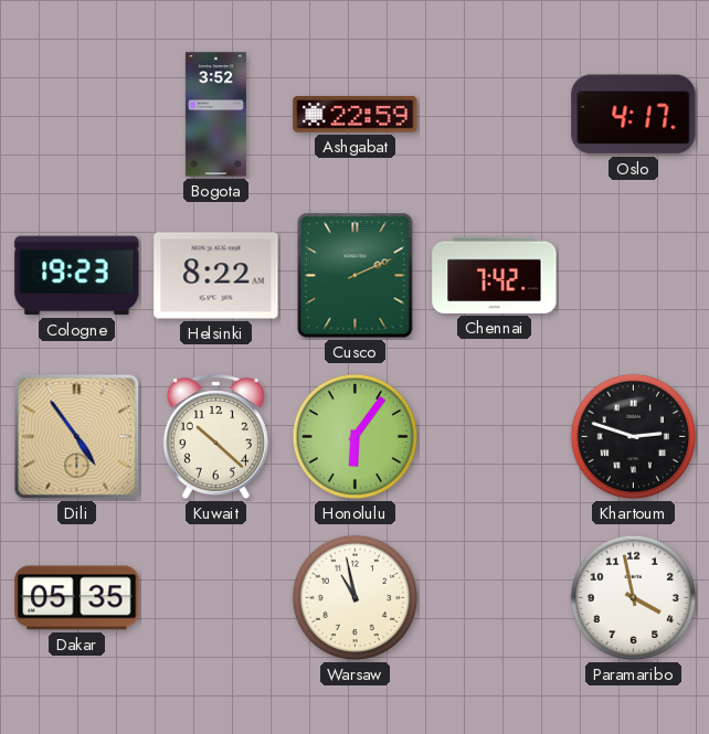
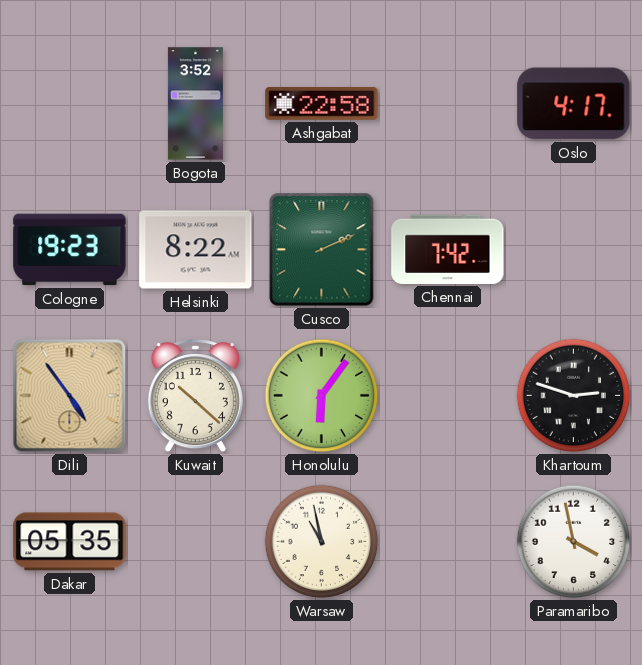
Ashgabat: 22:59 -> 22:58 (322, 104)
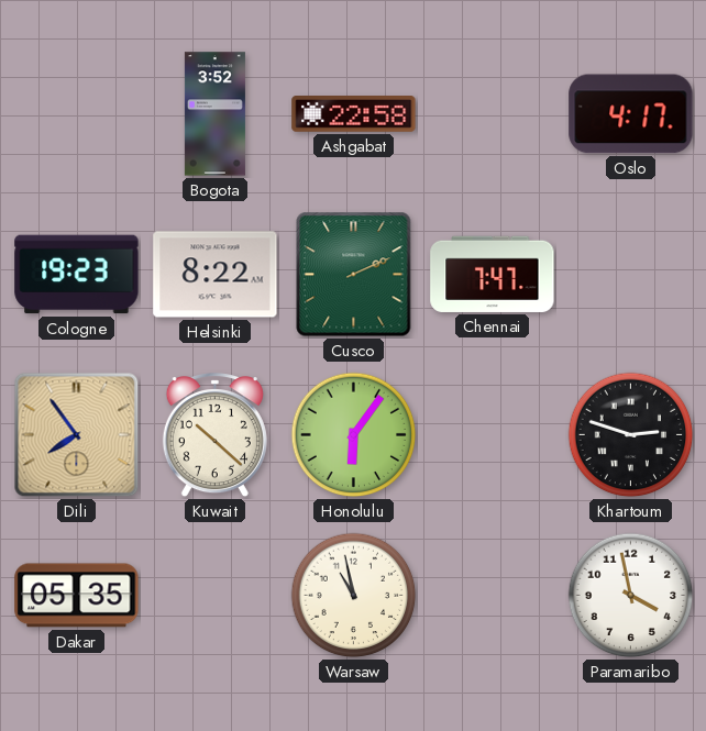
Chennai: 7:42 -> 7:47 (493, 274)
Dili: 4:54 -> 7:54 (77, 435)
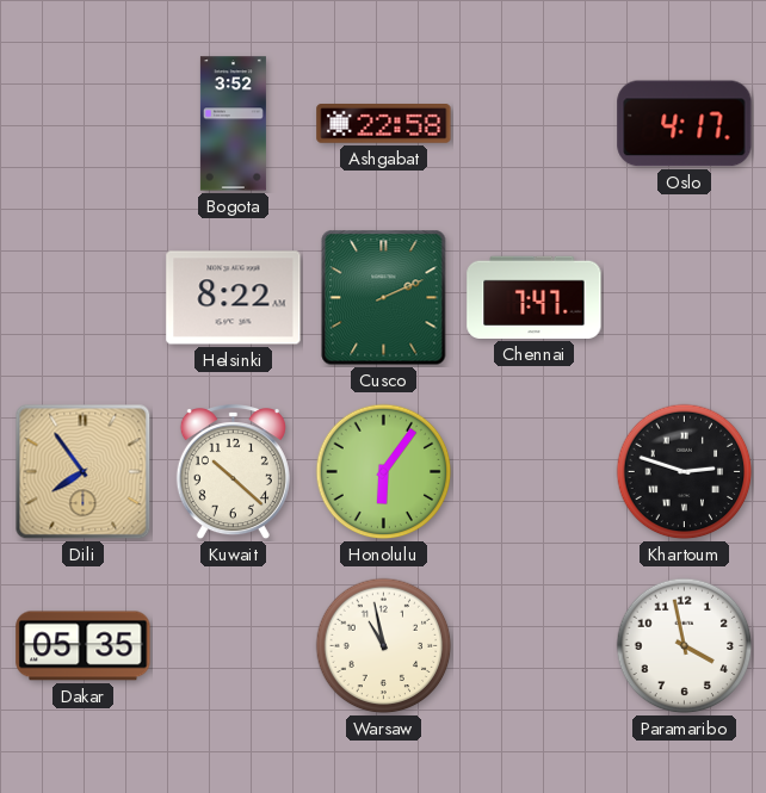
Cologne: 19:23 -> none (77, 275)
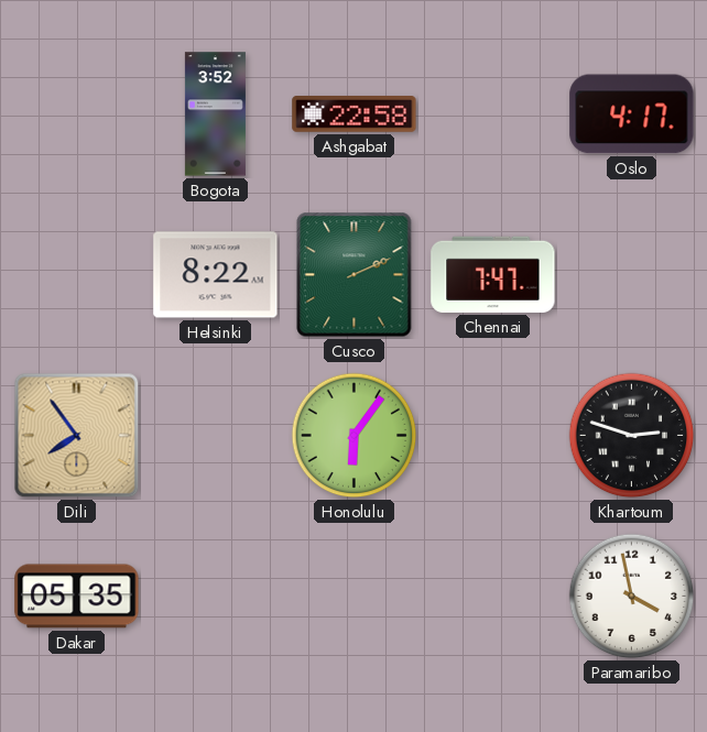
Kuwait: 10:22 -> none (233, 473)
Warsaw: 10:58 -> none (384, 646)
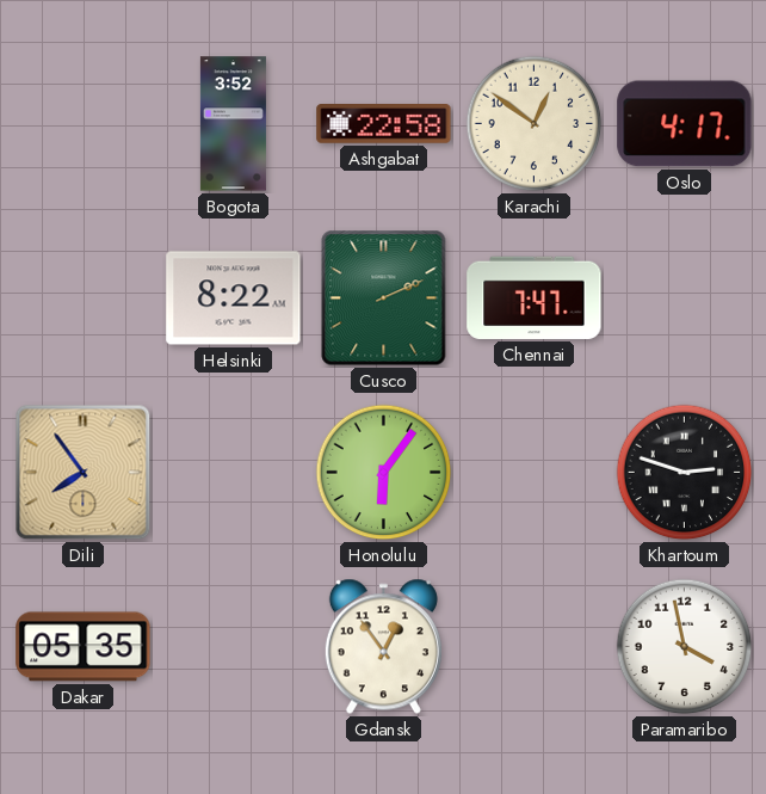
Karachi: none -> 12:51 (535, 124)
Gdansk: none -> 12:54 (383, 647)
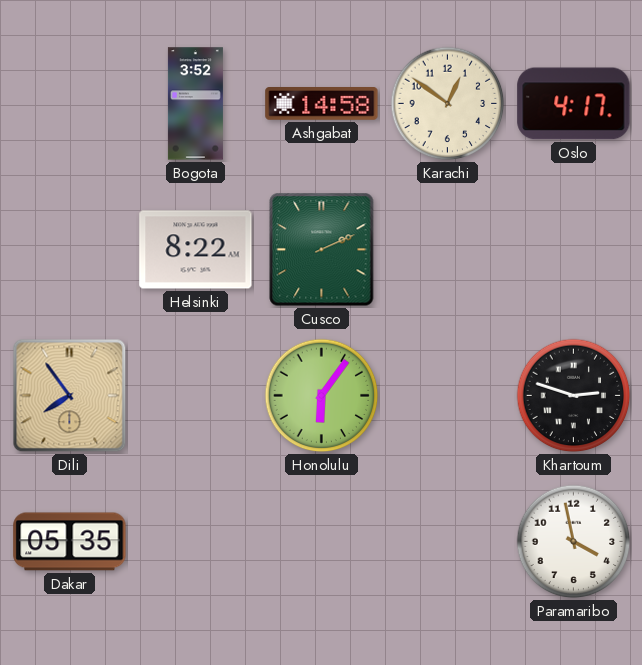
Ashgabat: 22:58 -> 14:58 (322, 104)
Chennai: 7:47 -> none (535, 297)
Gdansk: 12:54 -> none (383, 647)
